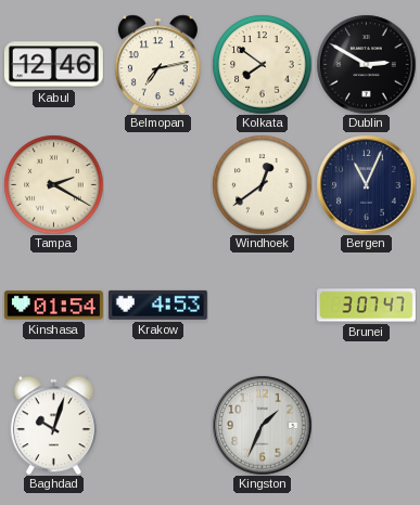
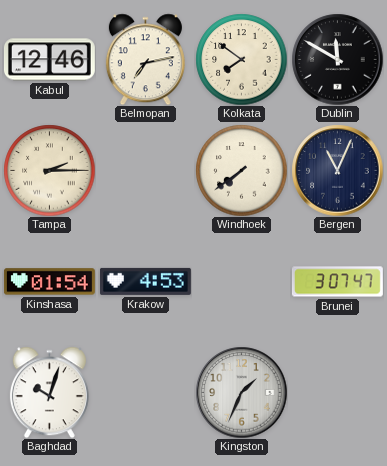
Dublin: 2:50 -> 11:50 (337, 59)
Tampa: 2:20 -> 2:15 (49, 170)
Windhoek: 12:39 -> 7:39 (241, 170)
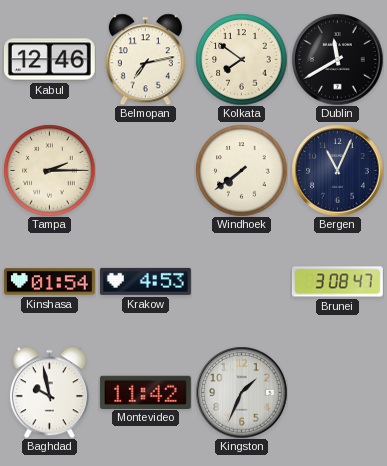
Dublin: 11:50 -> 11:40 (337, 59)
Brunei: 3:07 -> 3:08 (337, 282)
Baghdad: 10:03 -> 9:58 (49, 392)
Montevideo: none -> 11:42 (145, 392)
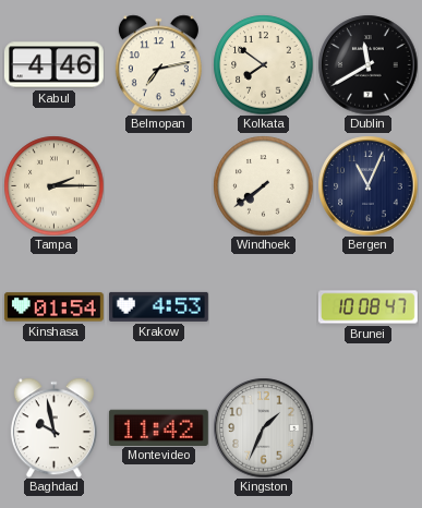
Kabul: 12:46 -> 4:46 (53, 65)
Brunei: 3:08 -> 10:08 (367, 307)
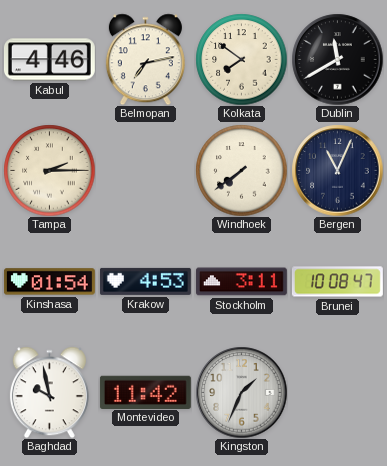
Stockholm: none -> 3:11 (241, 282)
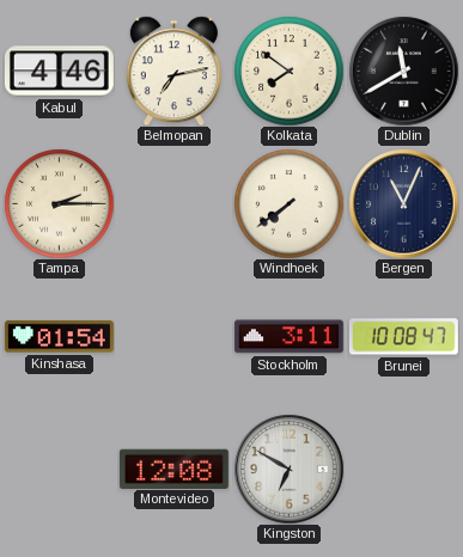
Krakow: 4:53 -> none (145, 281)
Baghdad: 9:58 -> none (49, 392)
Montevideo: 11:42 -> 12:08 (173, 469)
Kingston: 1:34 -> 6:50 (288, 469)
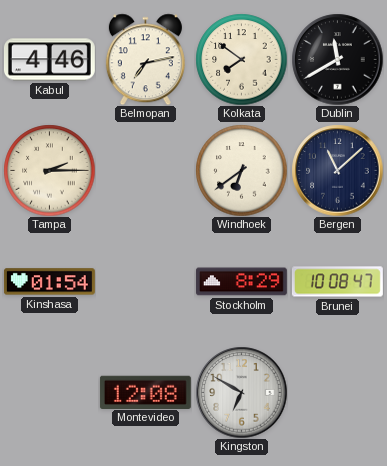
Windhoek: 7:39 -> 6:39 (241, 170)
Bergen: 11:04 -> 11:08 (337, 170)
Stockholm: 3:11 -> 8:29 (241, 282)
